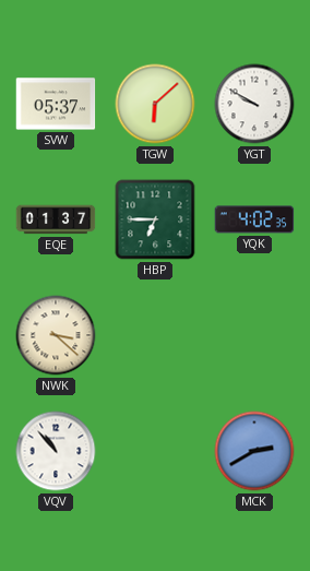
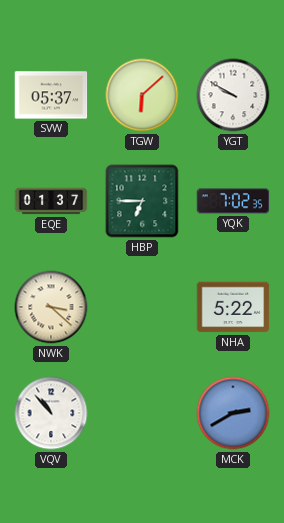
YQK: 4:02 -> 7:02 (233, 201)
NHA: none -> 5:22 (233, 307)
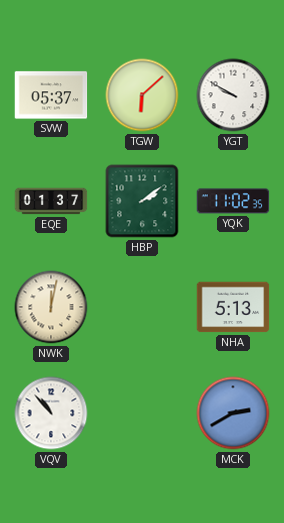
HBP: 6:45 -> 2:09 (142, 201)
YQK: 7:02 -> 11:02 (233, 201)
NWK: 3:22 -> 12:02 (51, 307)
NHA: 5:22 -> 5:13 (233, 307)
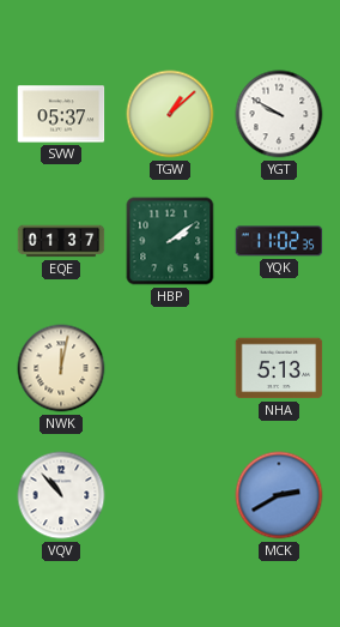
TGW: 6:08 -> 1:08 (170, 114)
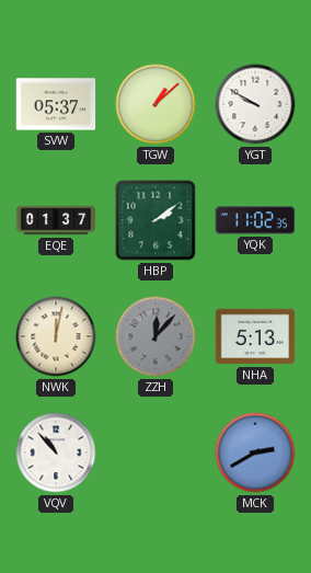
ZZH: none -> 12:07 (155, 336)
